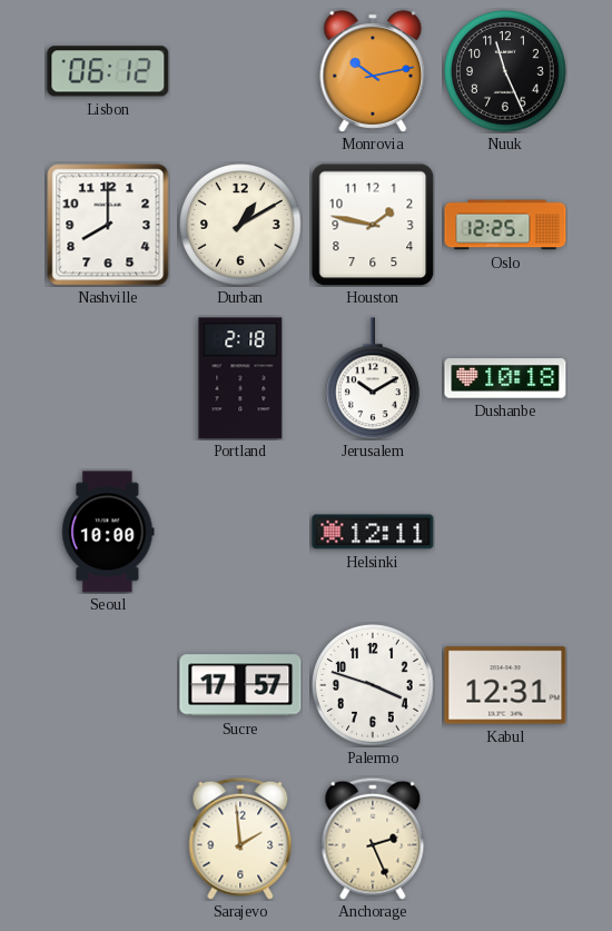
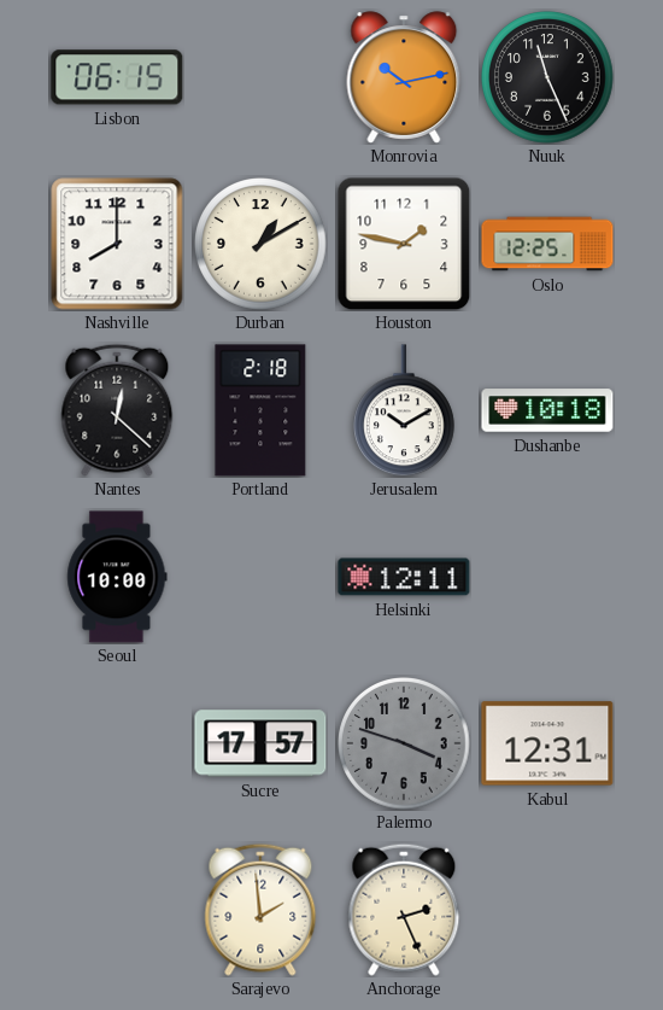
Lisbon: 06:12 -> 06:15 (117, 77)
Nantes: none -> 12:22 (117, 410)
Palermo dial: white -> grey (404, 743)
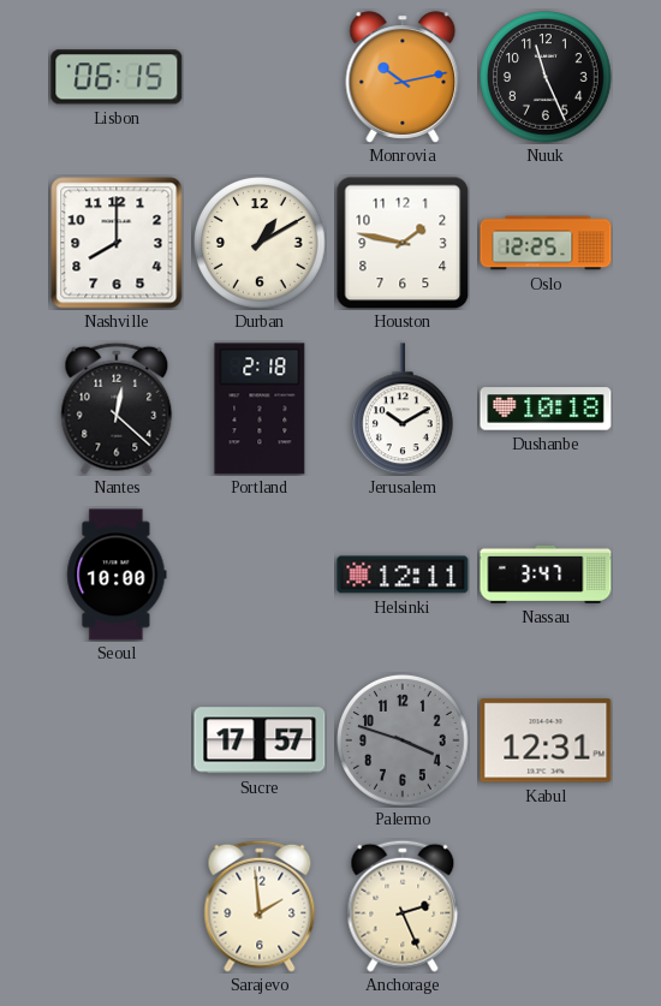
Nassau: none -> 3:47 (546, 575)
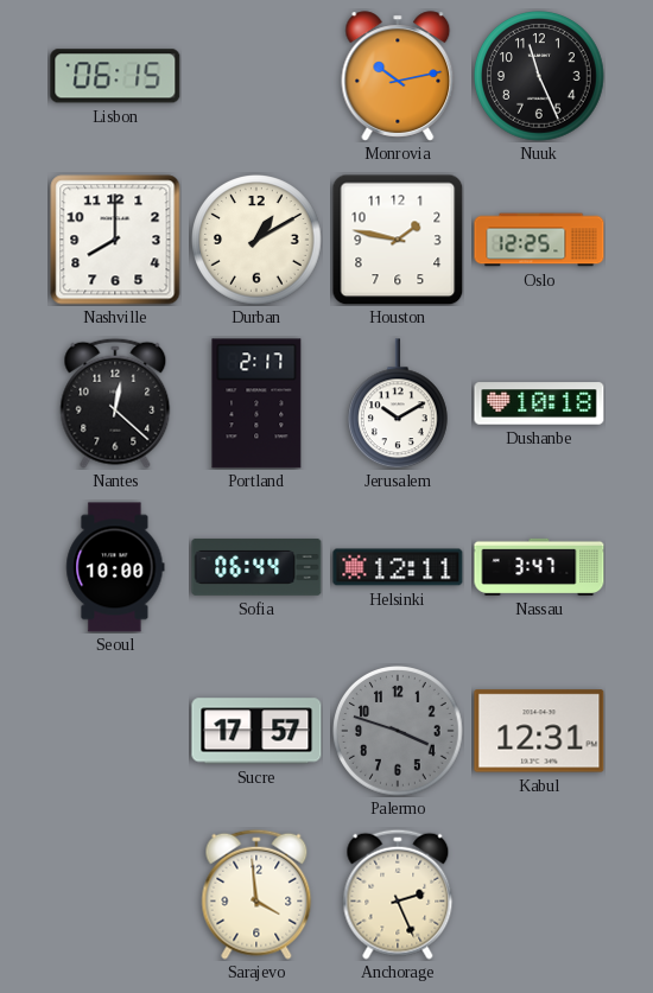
Portland: 2:18 -> 2:17 (256, 403)
Sofia: none -> 06:44 (256, 567)
Sarajevo: 1:59 -> 3:59 (256, 895)
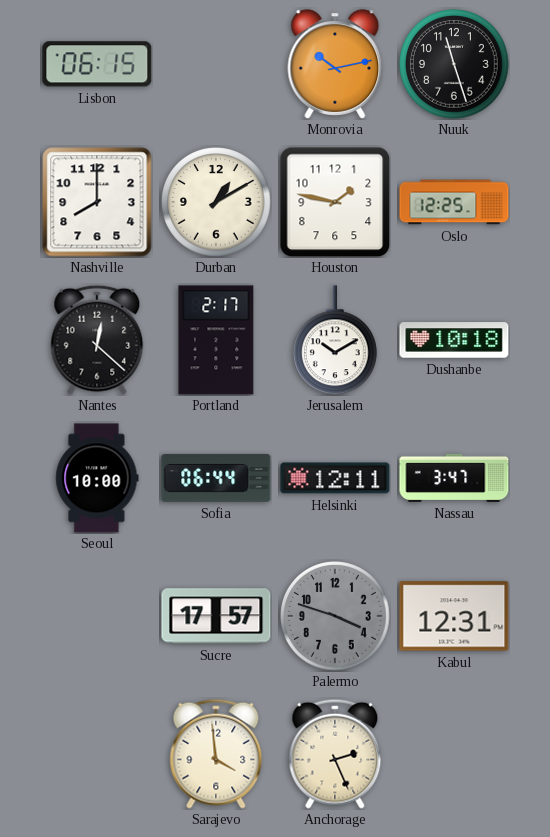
Nuuk: 11:26 -> 11:27 (454, 64)
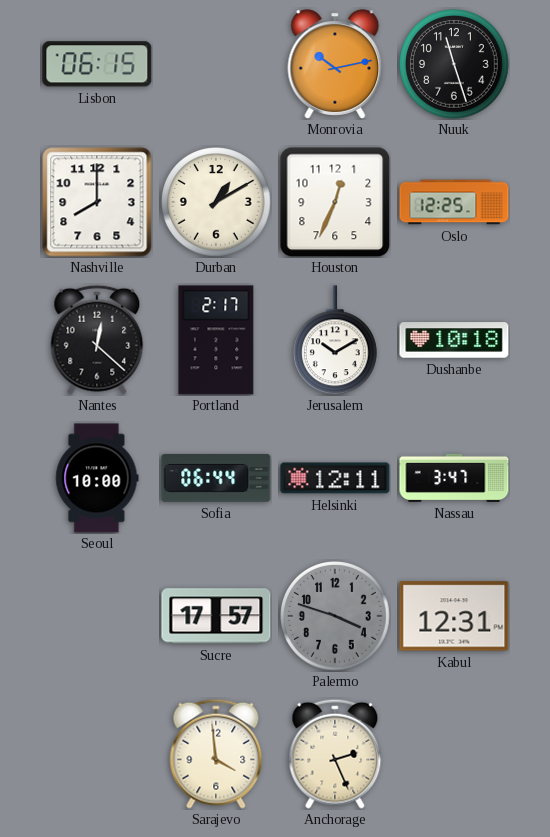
Houston: 1:47 -> 12:34 (335, 202)
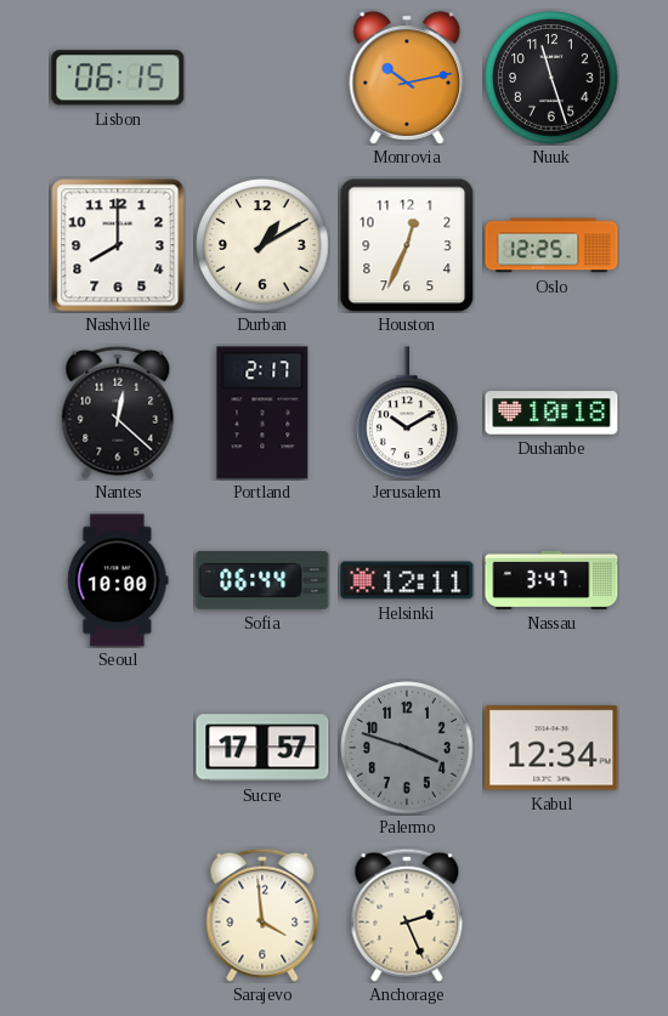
Kabul: 12:31 -> 12:34 (551, 748)
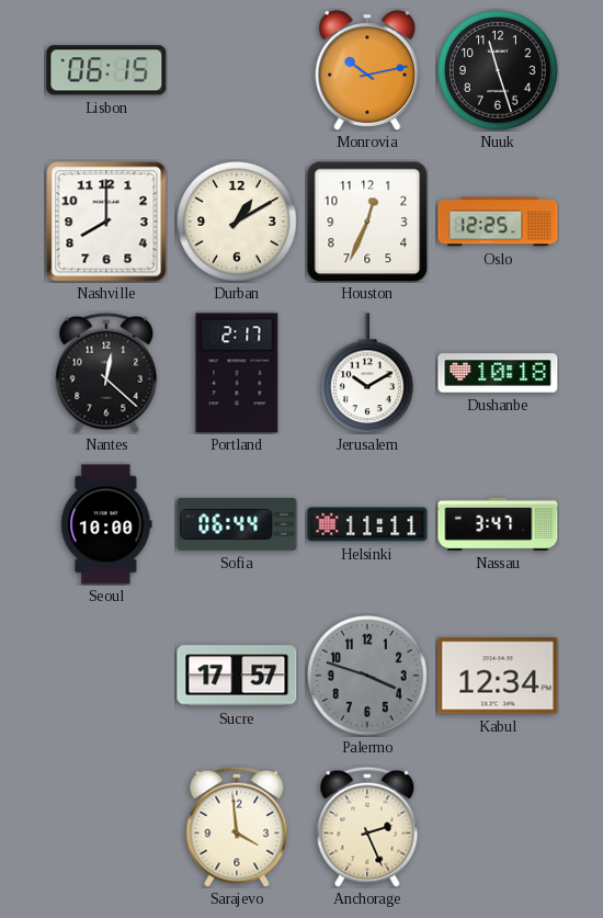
Helsinki: 12:11 -> 11:11 (367, 524)
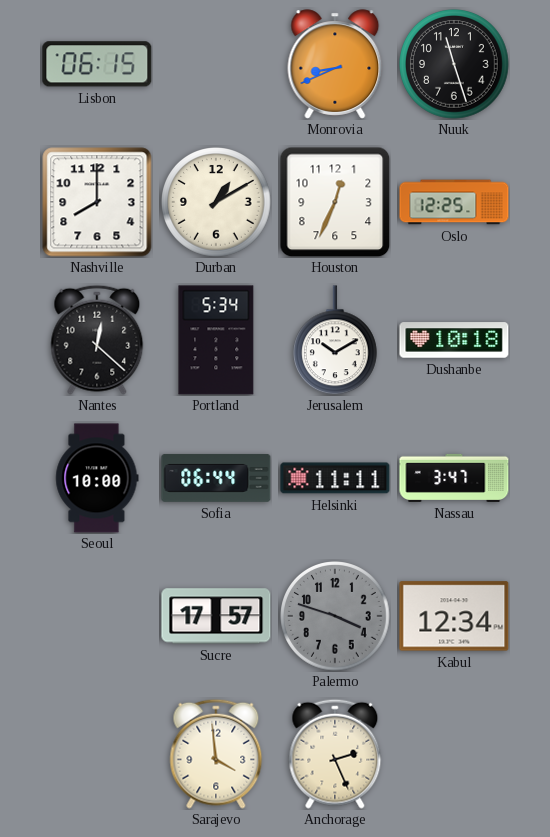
Monrovia: 10:13 -> 8:41 (335, 64)
Portland: 2:17 -> 5:34 (216, 340)
